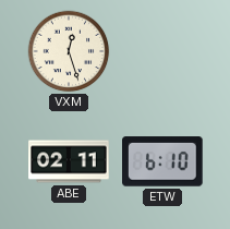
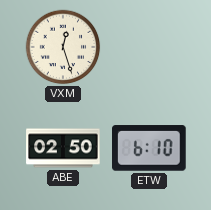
ABE: 02:11 -> 02:50 (63, 148)
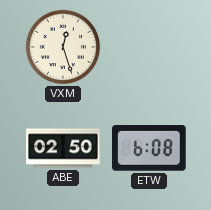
ETW: 6:10 -> 6:08 (150, 148)
